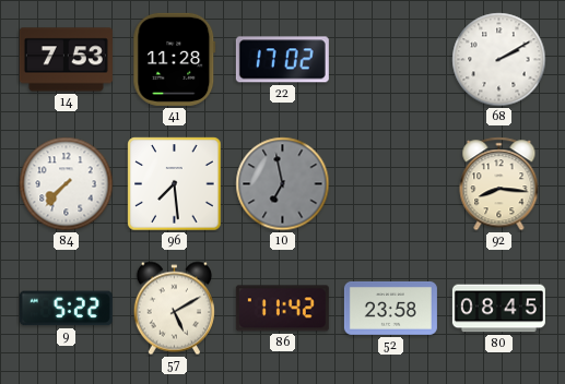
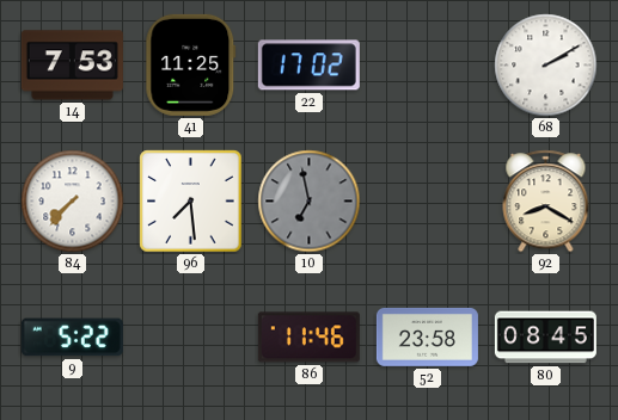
41: 11:28 -> 11:25 (191, 64)
92: 8:16 -> 8:20 (546, 202)
57: 5:10 -> none (174, 309)
86: 11:42 -> 11:46 (308, 338)
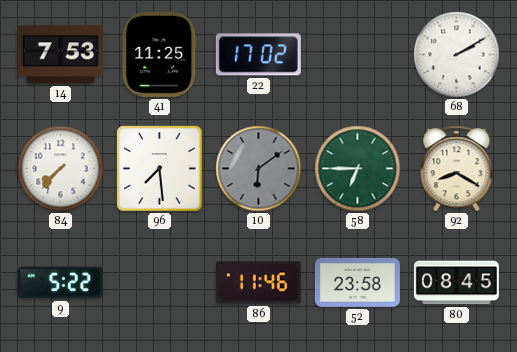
10: 6:58 -> 6:09 (259, 169)
58: none -> 6:45 (358, 169)
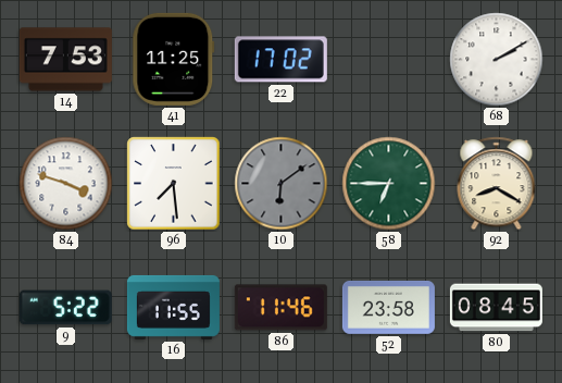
84: 7:37 -> 3:48 (66, 184)
16: none -> 11:55 (173, 307)
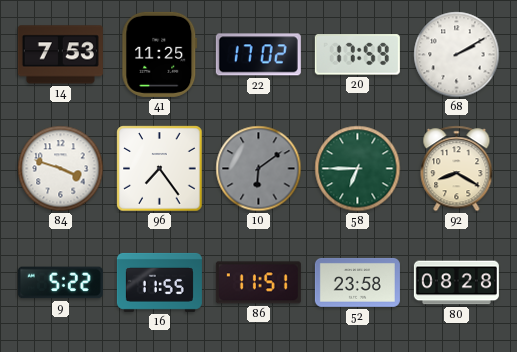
20: none -> 17:59 (357, 55)
96: 7:29 -> 7:24 (160, 169)
86: 11:46 -> 11:51 (258, 283)
80: 08:45 -> 08:28 (456, 283)
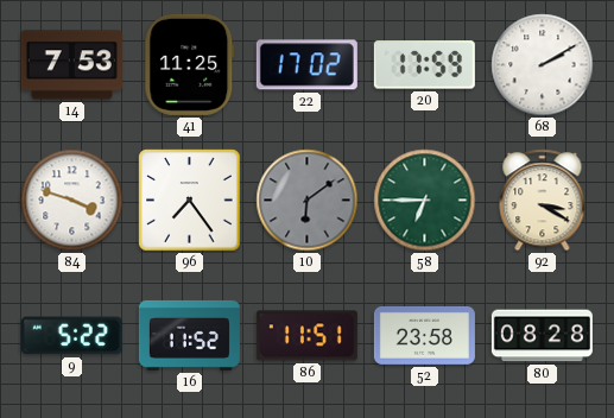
92: 8:20 -> 3:20 (543, 201)
16: 11:55 -> 11:52 (189, 335)
